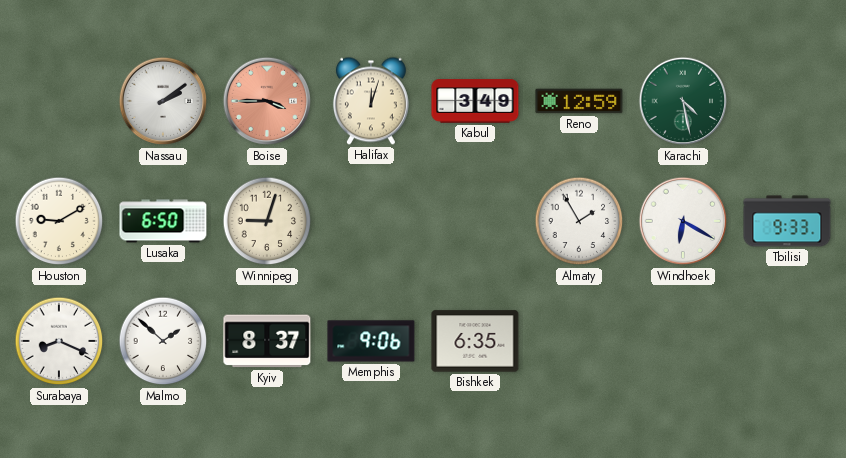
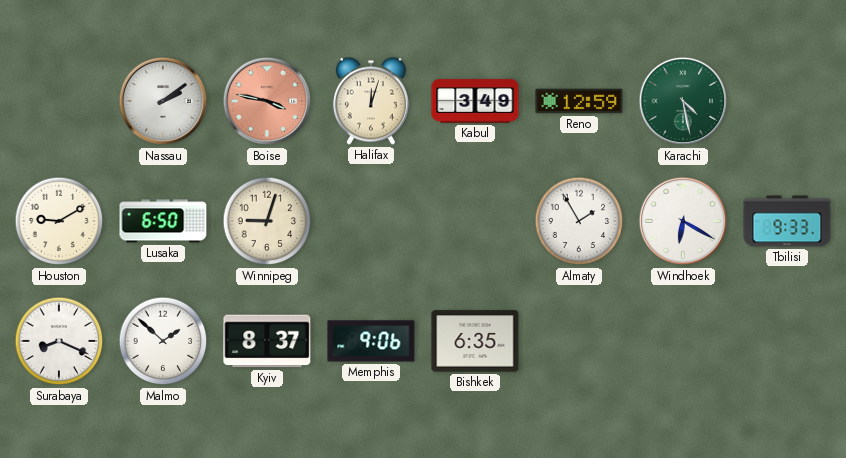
Boise: 3:45 -> 3:47 (267, 101)
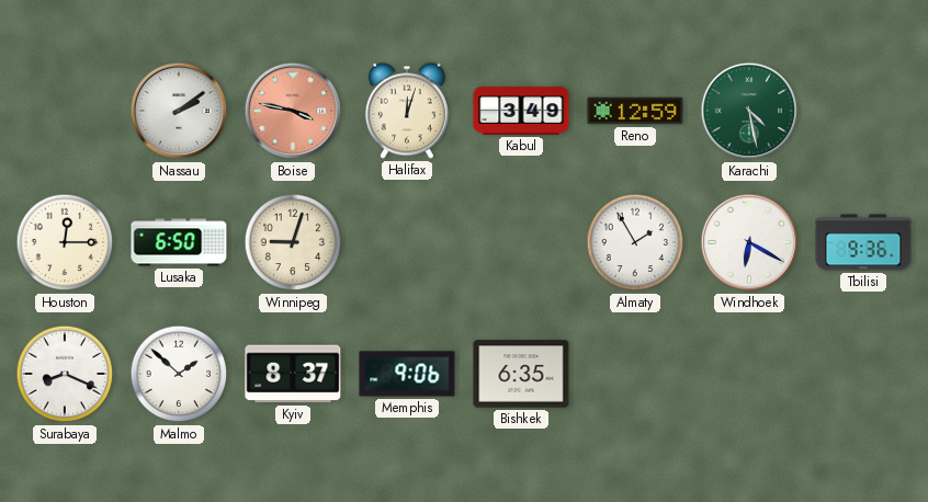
Houston: 9:10 -> 12:15 (65, 242)
Tbilisi: 9:33 -> 9:36 (863, 242)
